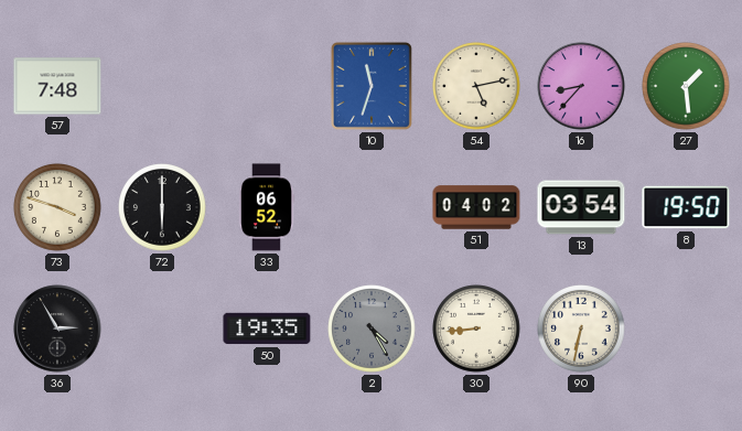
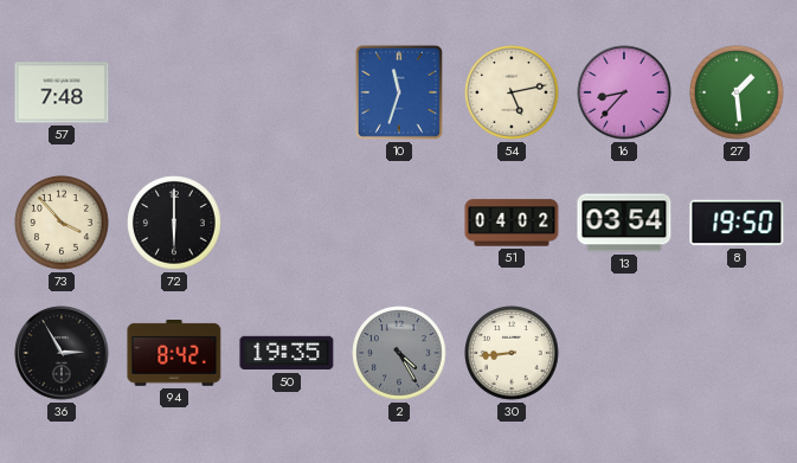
73: 3:48 -> 3:53 (62, 223)
33: 06:52 -> none (267, 207)
94: none -> 8:42 (174, 354)
90: 6:32 -> none (581, 328)
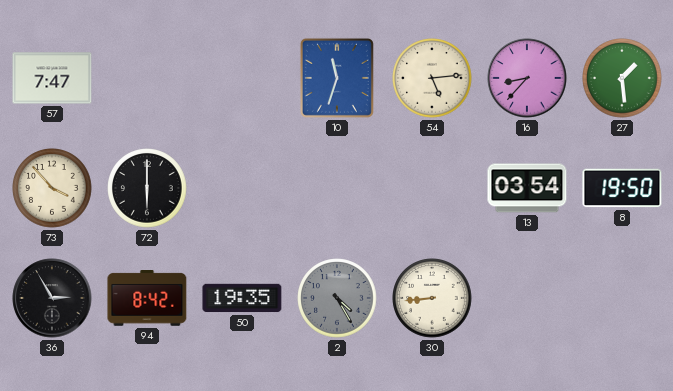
57: 7:48 -> 7:47 (52, 78)
54: 5:13 -> 5:14 (432, 78)
51: 04:02 -> none (512, 223)
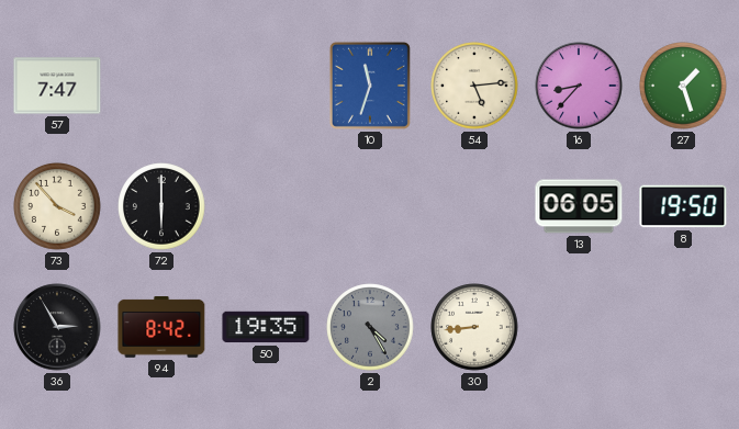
27: 1:29 -> 1:27 (683, 86)
13: 03:54 -> 06:05 (579, 206)
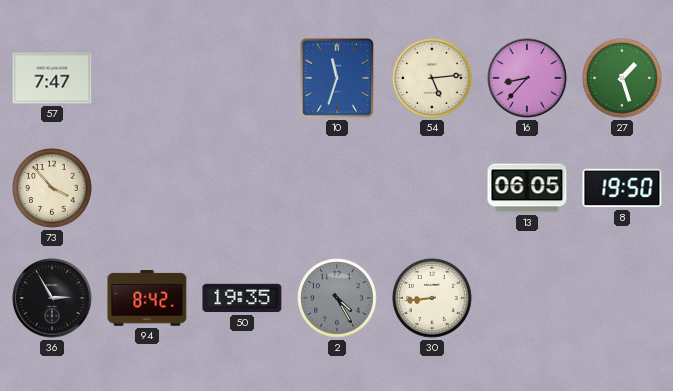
72: 6:00 -> none (161, 206)
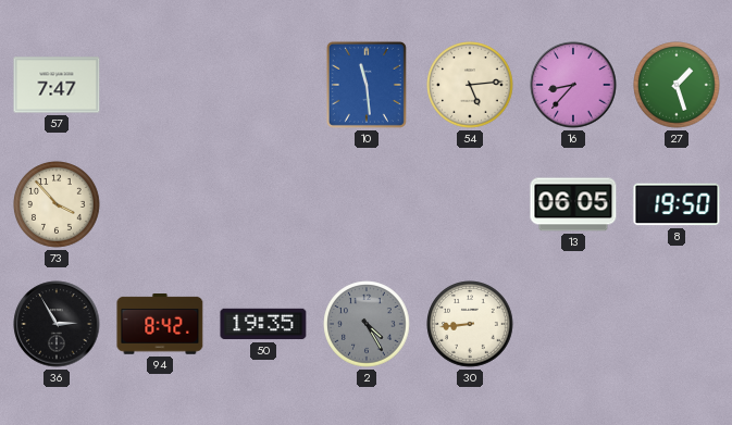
10: 11:33 -> 11:29 (367, 85)
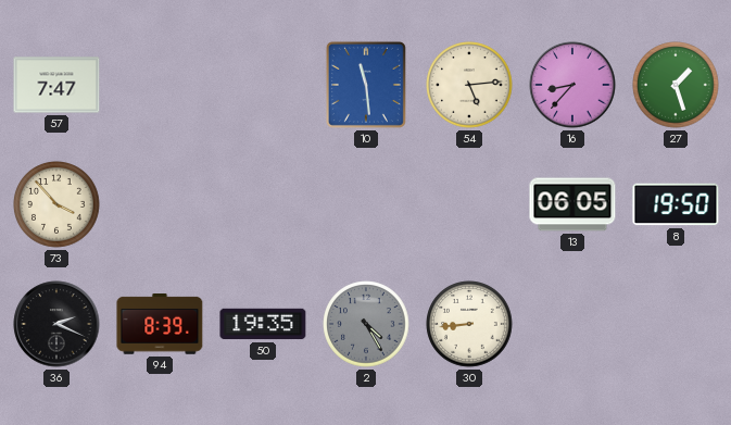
36: 2:55 -> 2:19 (56, 324)
94: 8:42 -> 8:39 (160, 325)
